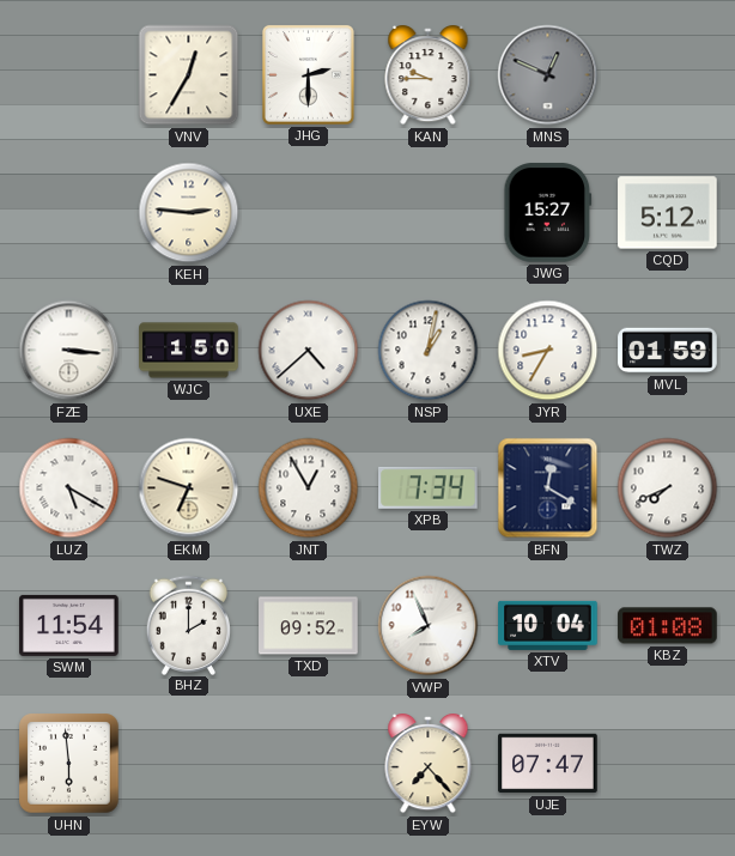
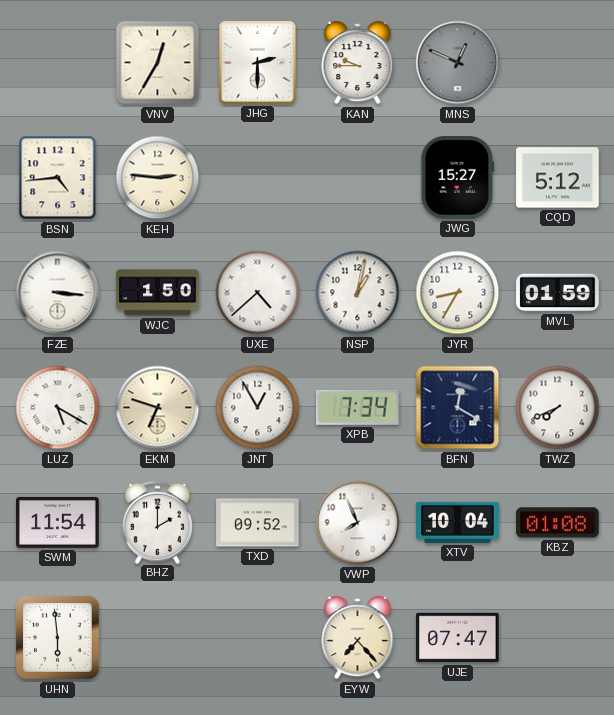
BSN: none -> 4:44 (58, 178)
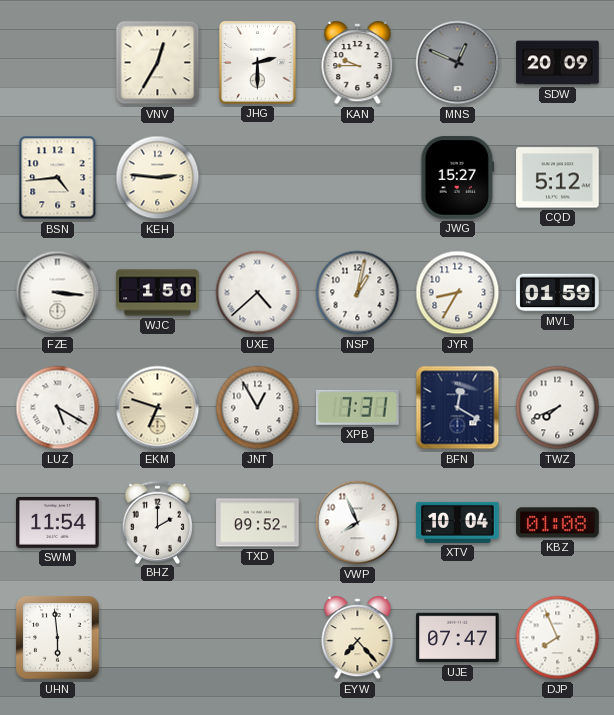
SDW: none -> 20:09 (558, 63)
XPB: 7:34 -> 7:31 (358, 407)
DJP: none -> 7:56 (558, 638)
